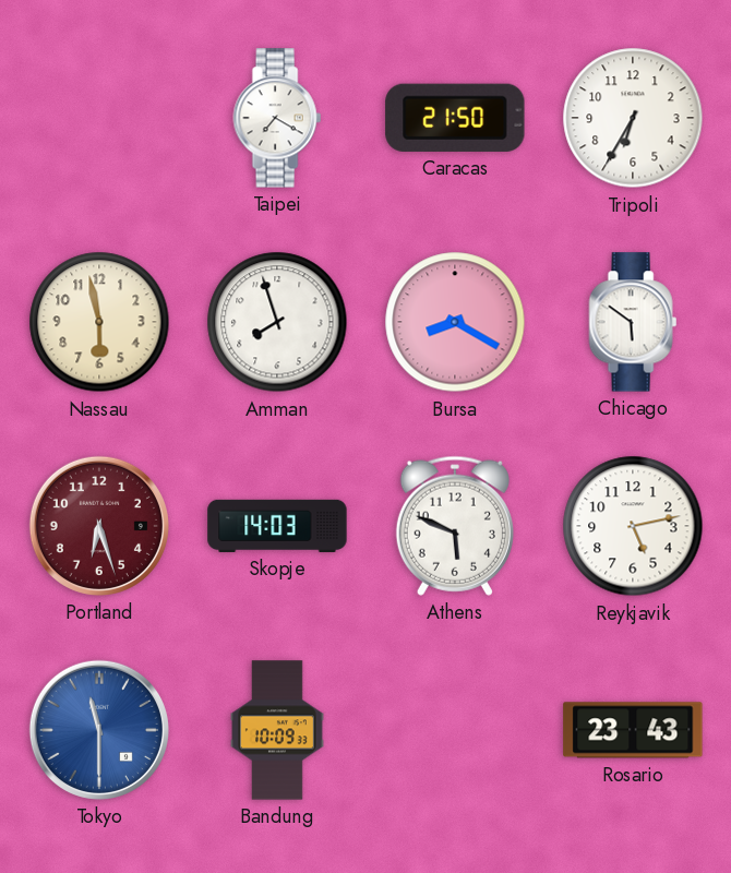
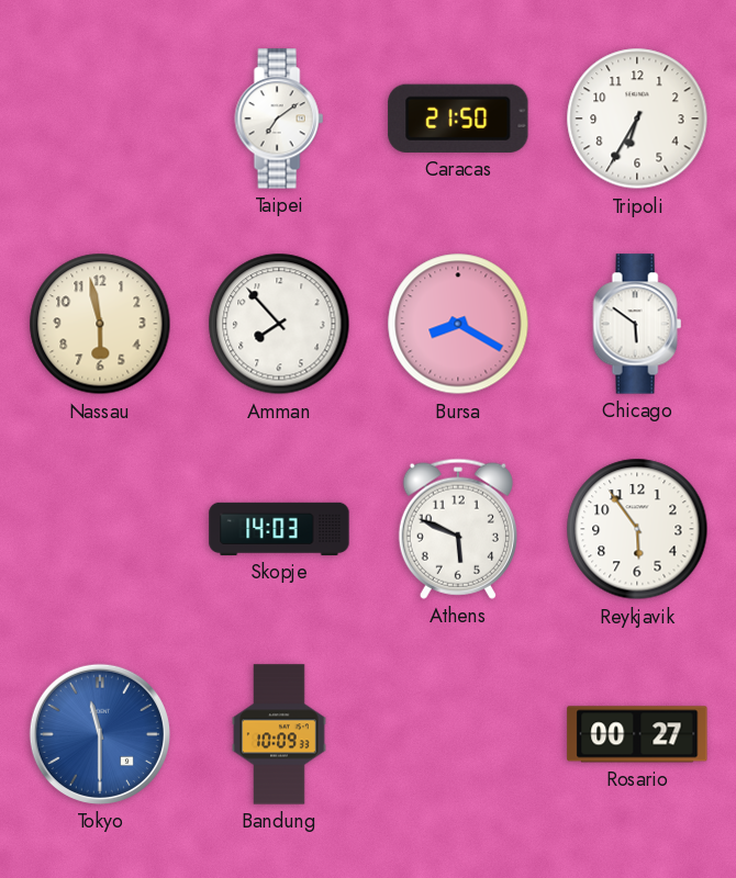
Taipei: 7:20 -> 7:09 (279, 119)
Amman: 7:57 -> 7:53 (279, 324)
Portland: 6:27 -> none (99, 526)
Reykjavik: 5:13 -> 5:54 (637, 529)
Rosario: 23:43 -> 00:27 (637, 734)
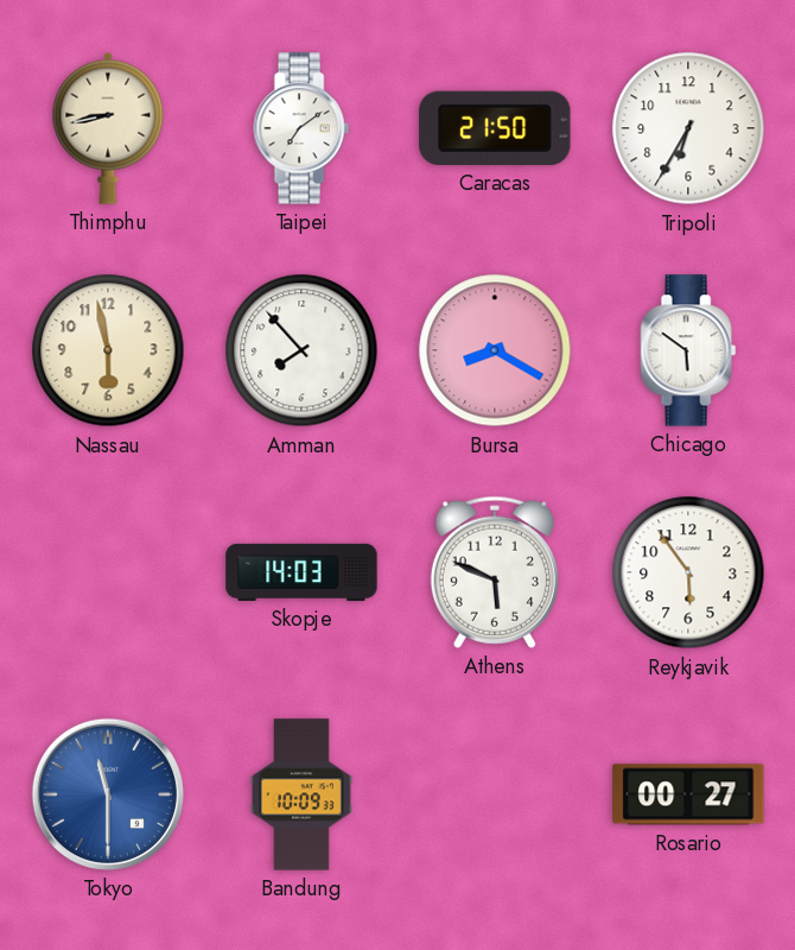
Thimphu: none -> 8:43 (108, 128)
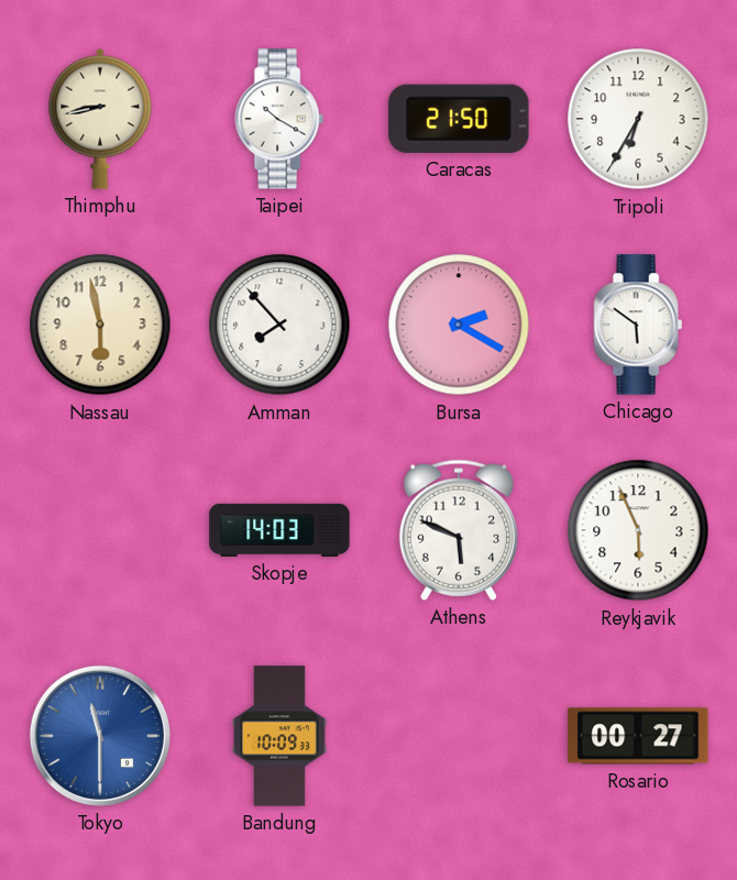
Taipei: 7:09 -> 10:20 (279, 119)
Bursa: 8:20 -> 2:20 (459, 324)
Reykjavik: 5:54 -> 5:56 (638, 530)
